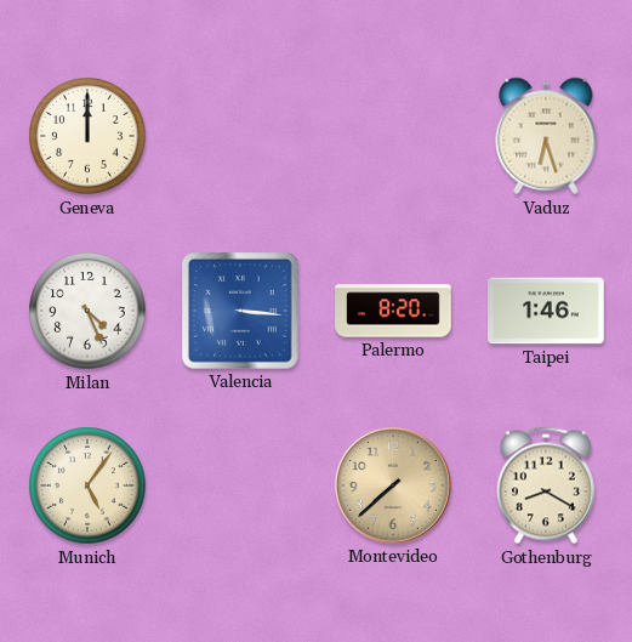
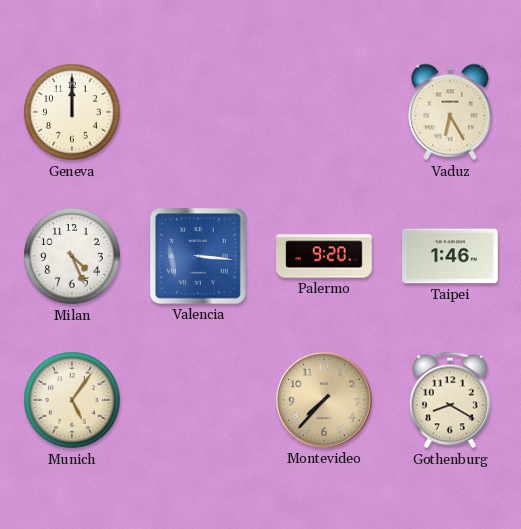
Vaduz: 6:27 -> 6:25 (450, 112)
Palermo: 8:20 -> 9:20 (324, 256)
Montevideo: 7:38 -> 7:37 (324, 400)
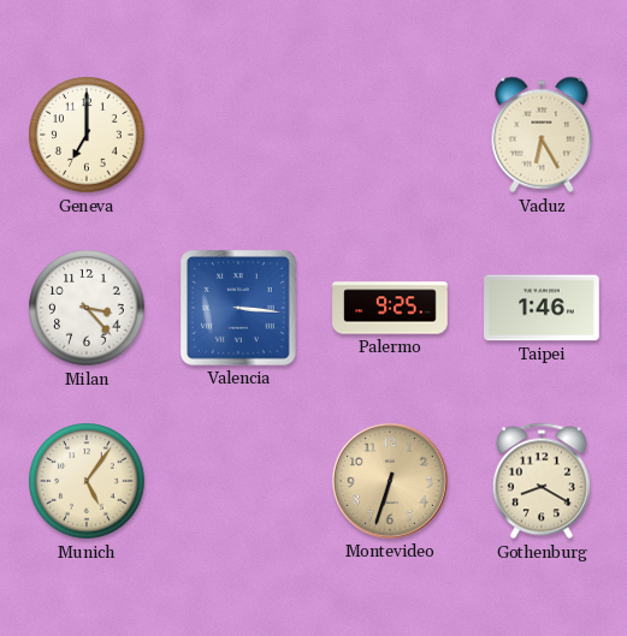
Geneva: 12:00 -> 7:00 (87, 135)
Milan: 4:26 -> 3:23 (87, 308)
Palermo: 9:20 -> 9:25 (390, 308)
Montevideo: 7:37 -> 6:33 (390, 481)
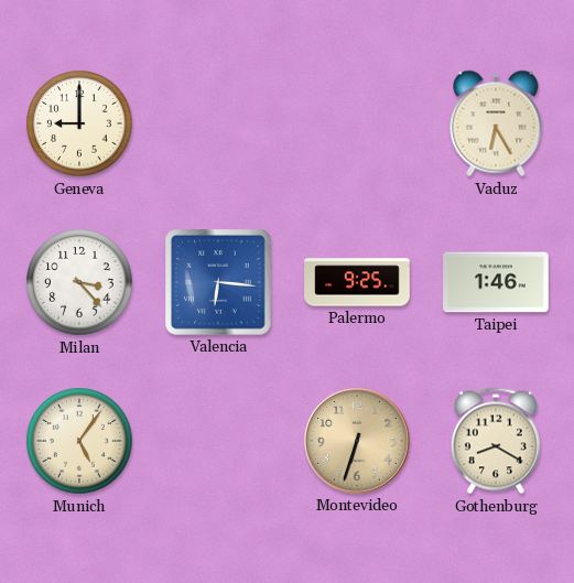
Geneva: 7:00 -> 9:00 (79, 123)
Valencia: 3:16 -> 6:16 (219, 283)
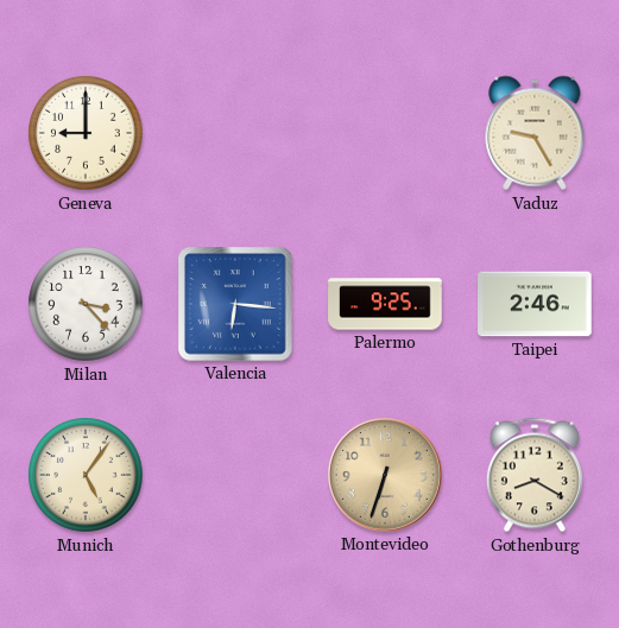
Vaduz: 6:25 -> 9:25 (535, 133)
Taipei: 1:46 -> 2:46 (535, 304)
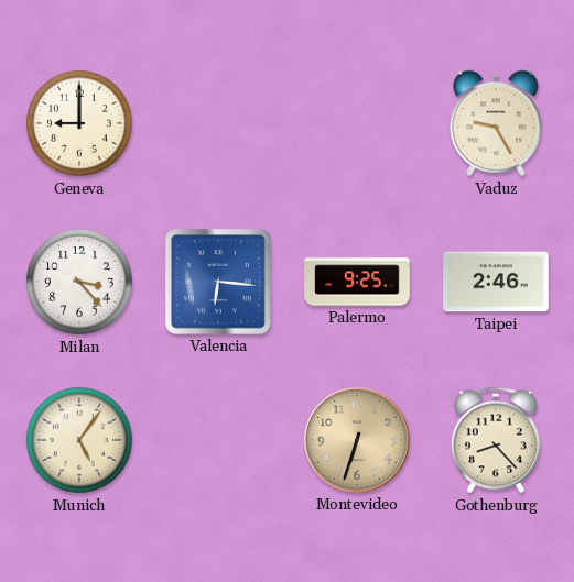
Gothenburg: 8:20 -> 8:23 (496, 440)
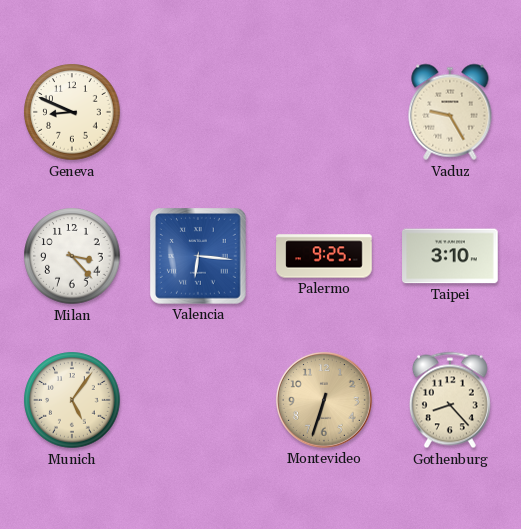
Geneva: 9:00 -> 8:49 (72, 112)
Taipei: 2:46 -> 3:10 (450, 256)
